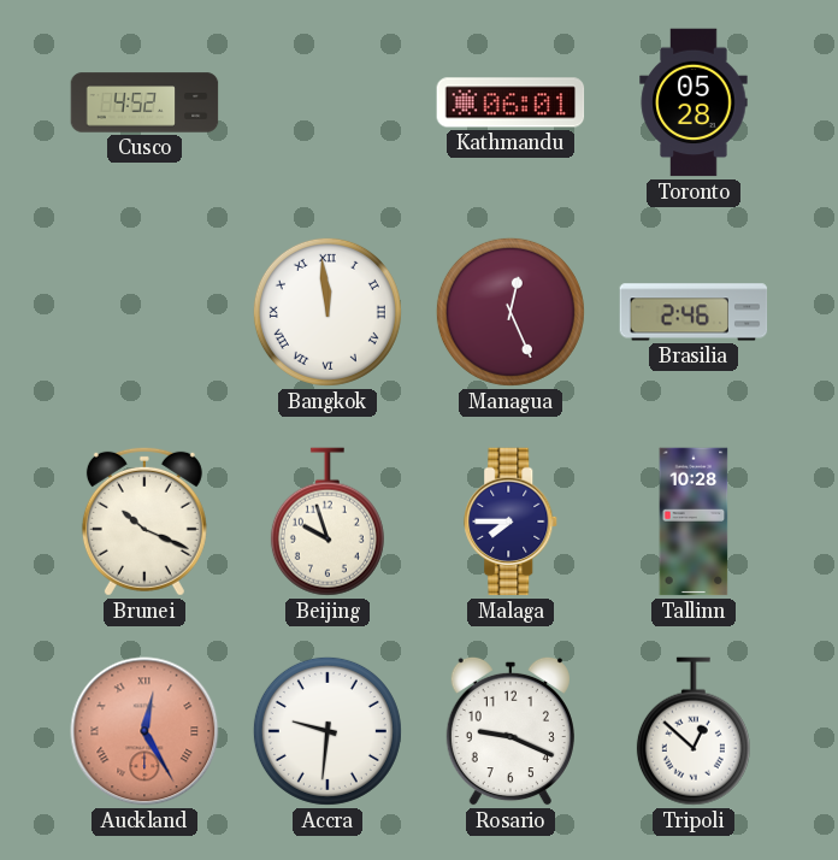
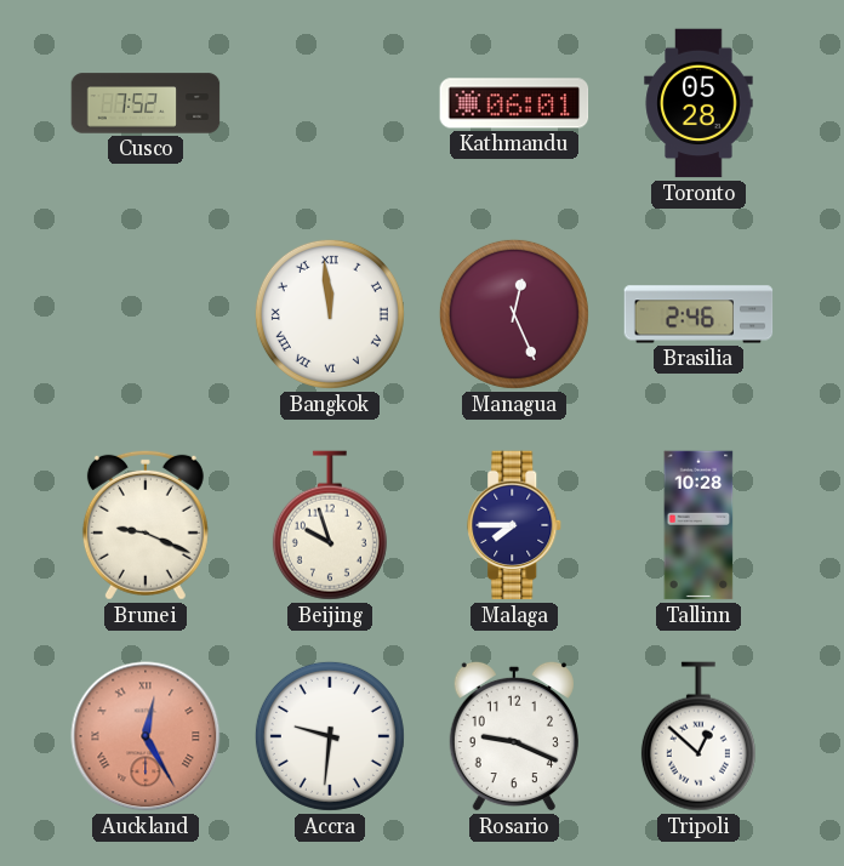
Cusco: 4:52 -> 7:52 (146, 103)
Brunei: 10:19 -> 9:19 (146, 525)
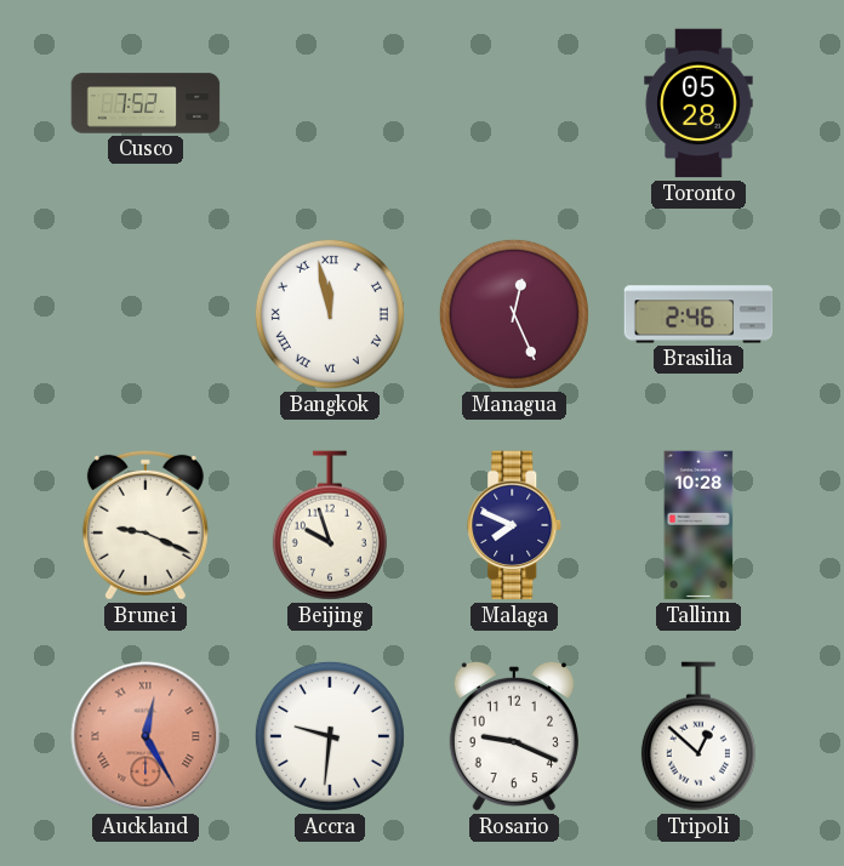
Kathmandu: 06:01 -> none (514, 103)
Bangkok: 11:59 -> 11:58 (330, 314)
Malaga: 7:45 -> 7:49 (515, 525)
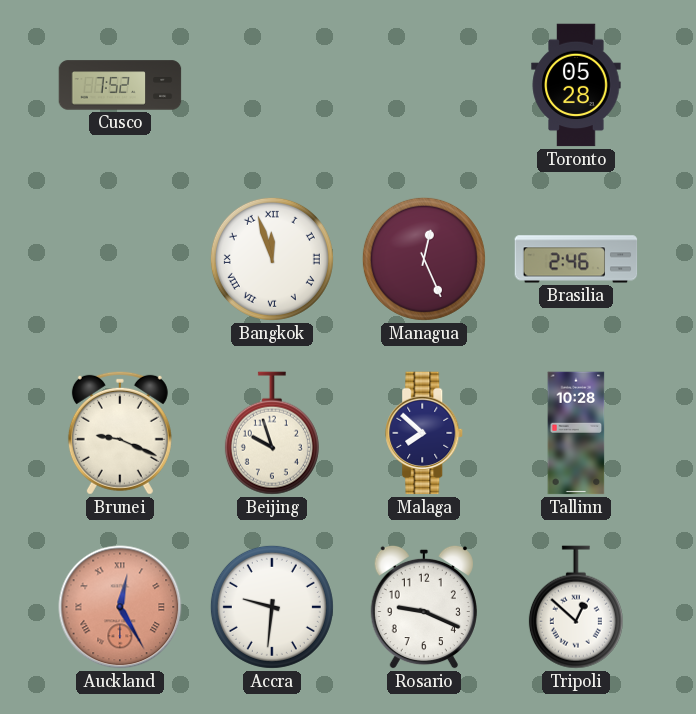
Bangkok: 11:58 -> 11:57 (272, 259)
Malaga: 7:49 -> 7:52 (425, 433)
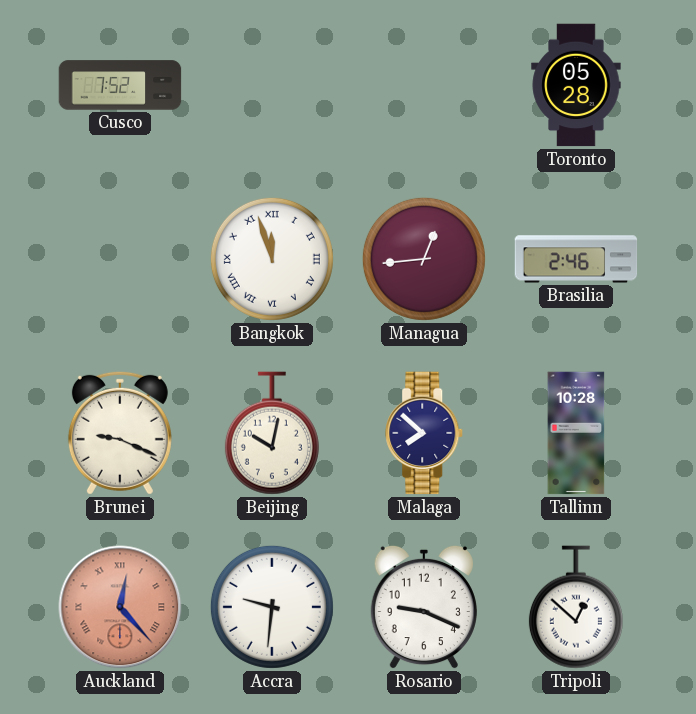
Managua: 12:26 -> 12:44 (424, 259)
Beijing: 9:57 -> 10:02 (272, 433)
Auckland: 12:25 -> 12:23 (120, 607)
